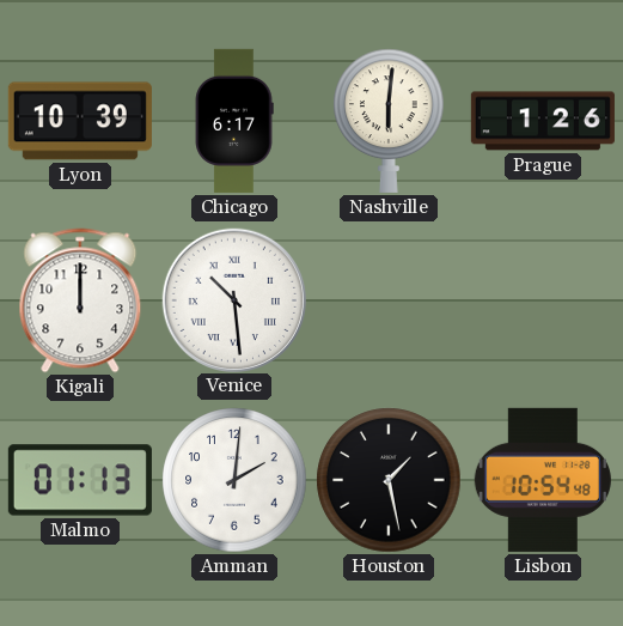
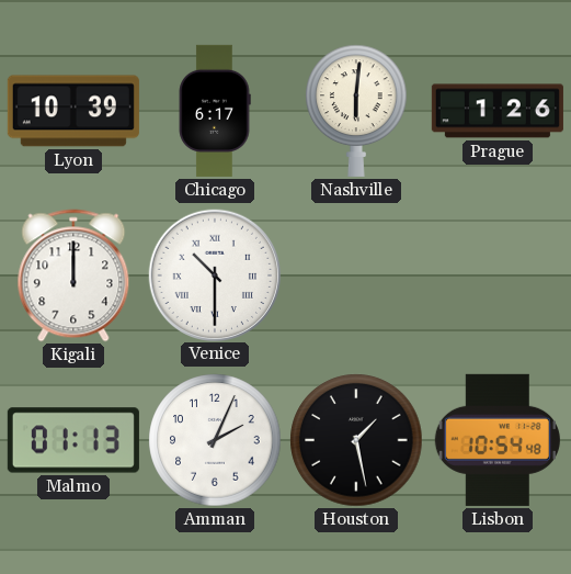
Venice: 10:29 -> 10:30 (214, 274)
Amman: 2:01 -> 2:04 (215, 440)
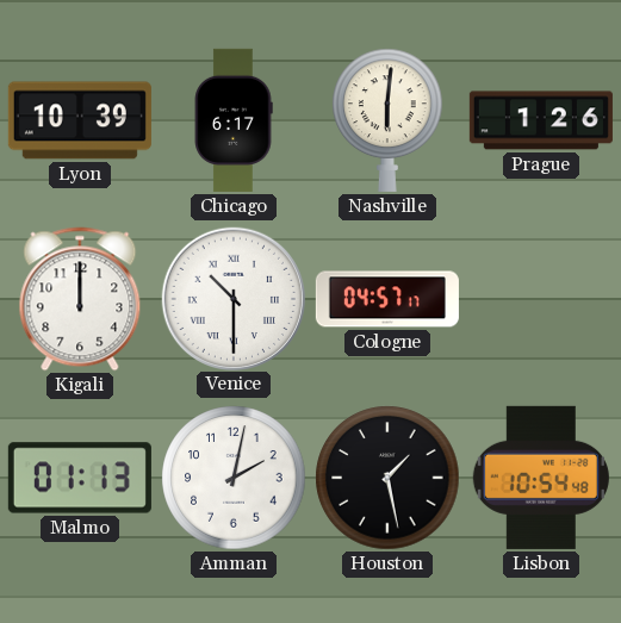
Cologne: none -> 04:57 (387, 299)
Amman: 2:04 -> 2:02 (234, 478)
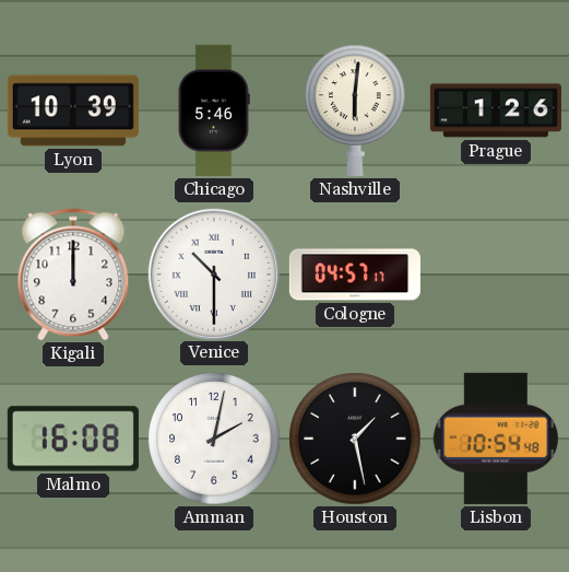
Chicago: 6:17 -> 5:46 (214, 110)
Malmo: 01:13 -> 16:08 (73, 439)
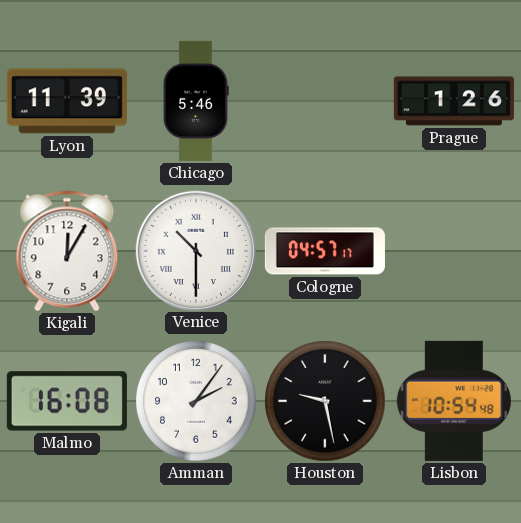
Lyon: 10:39 -> 11:39 (67, 101)
Nashville: 6:01 -> none (355, 110)
Kigali: 12:00 -> 12:05 (67, 251)
Amman: 2:02 -> 2:06 (196, 401)
Houston: 1:28 -> 9:28 (325, 401)
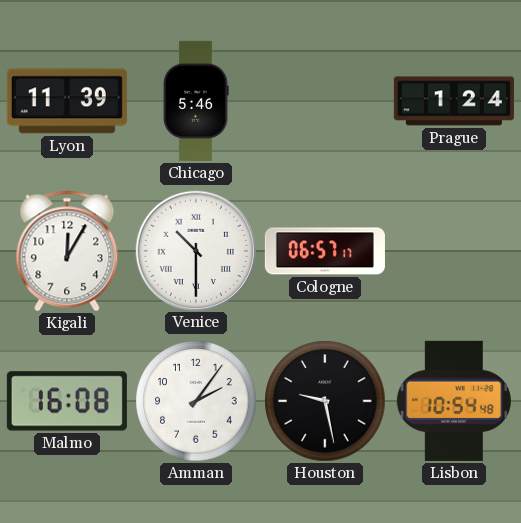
Prague: 1:26 -> 1:24 (454, 101)
Cologne: 04:57 -> 06:57 (325, 251)
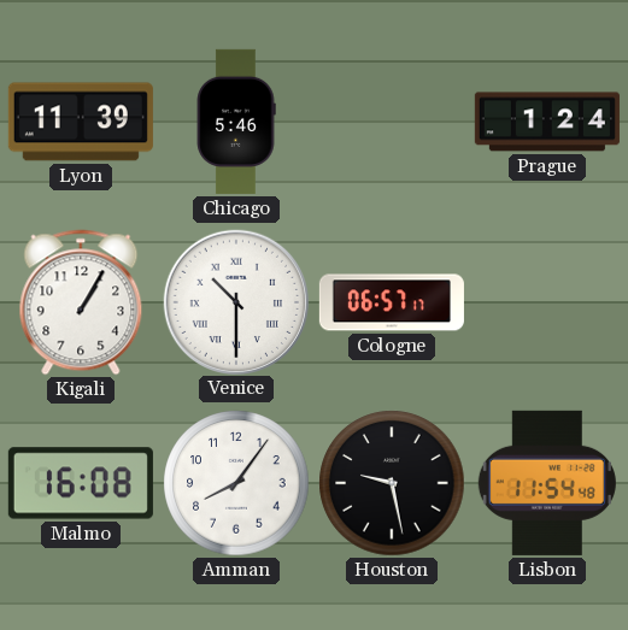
Kigali: 12:05 -> 1:05 (81, 302)
Amman: 2:06 -> 8:06 (236, 483)
Lisbon: 10:54 -> 11:54 (547, 483)
